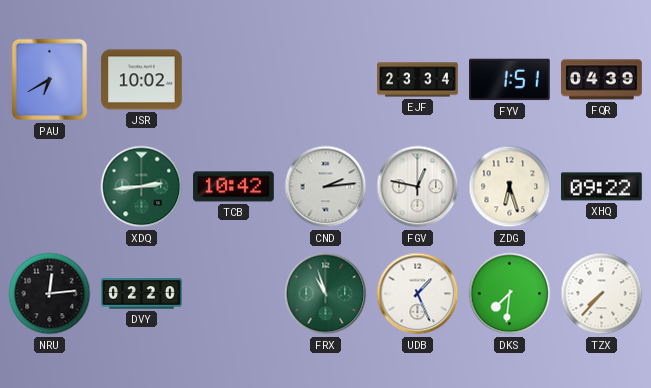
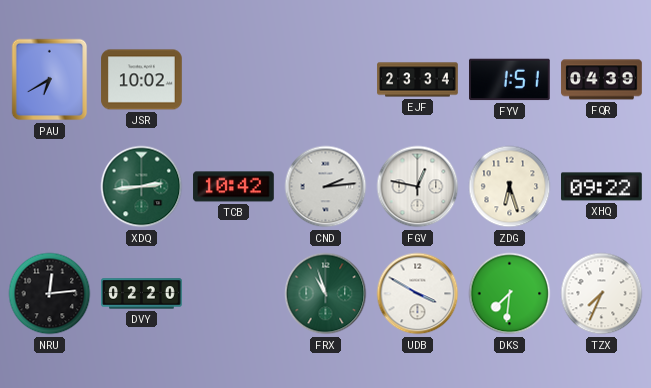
UDB: 1:26 -> 3:50 (418, 294)
TZX: 7:37 -> 7:34 (602, 294)
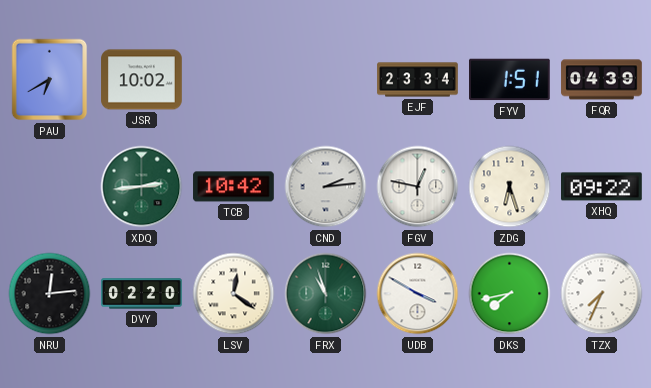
LSV: none -> 12:21 (234, 294)
DKS: 7:31 -> 7:43 (510, 294)
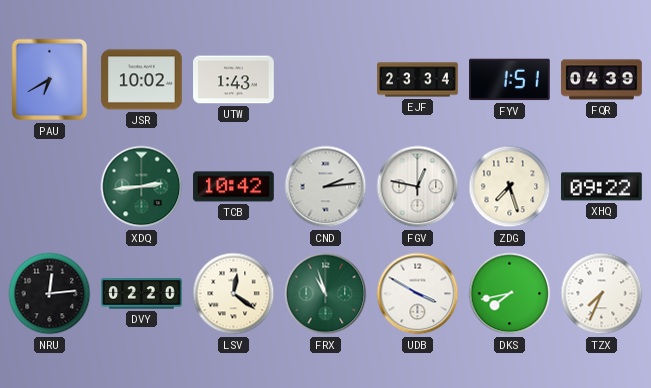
UTW: none -> 1:43 (234, 80)
ZDG: 6:27 -> 7:27 (510, 187)
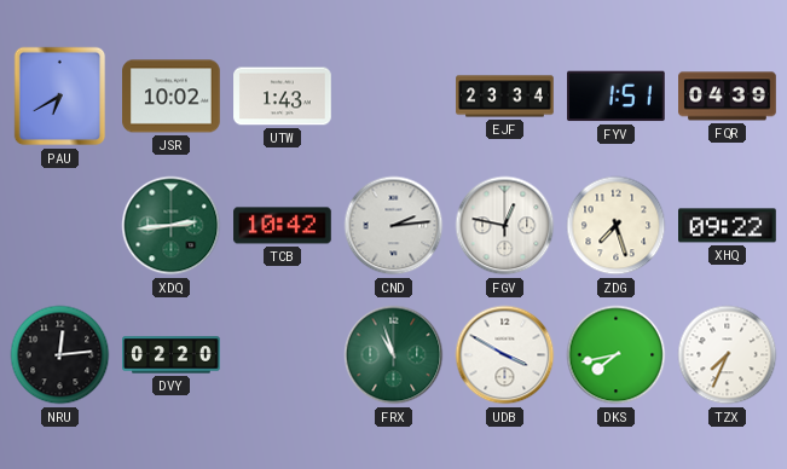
LSV: 12:21 -> none (234, 294)
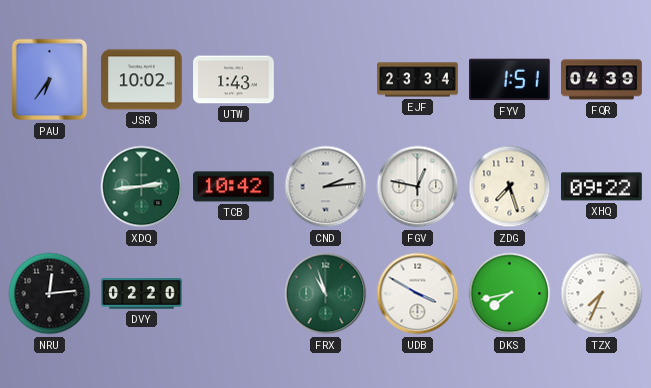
PAU: 6:40 -> 6:36 (50, 80)
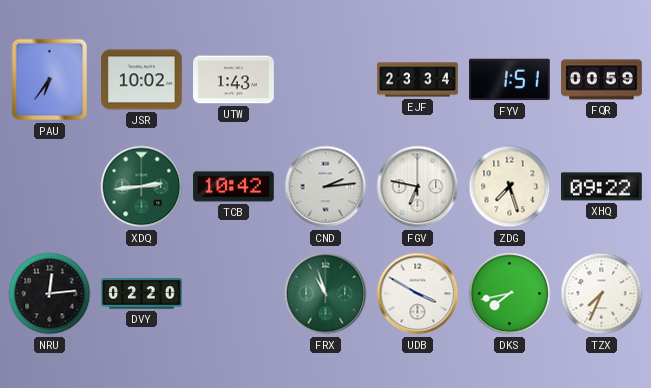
FQR: 04:39 -> 00:59 (602, 80)
FGV: 12:47 -> 6:47 (418, 187)
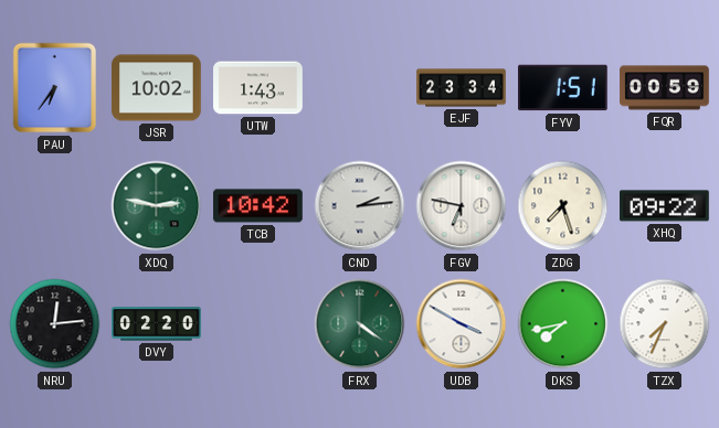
XDQ: 2:44 -> 2:47 (157, 206)
FRX: 10:57 -> 4:21 (360, 324)
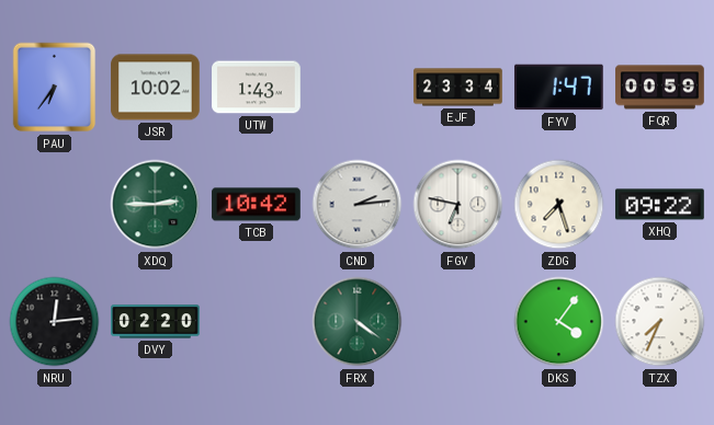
FYV: 1:51 -> 1:47 (559, 88)
XDQ: 2:47 -> 2:45 (156, 205)
UDB: 3:50 -> none (462, 324)
DKS: 7:43 -> 4:06 (559, 322)
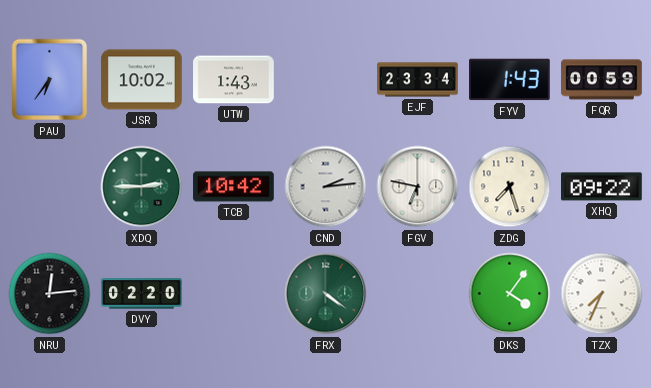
FYV: 1:47 -> 1:43 (510, 80)
